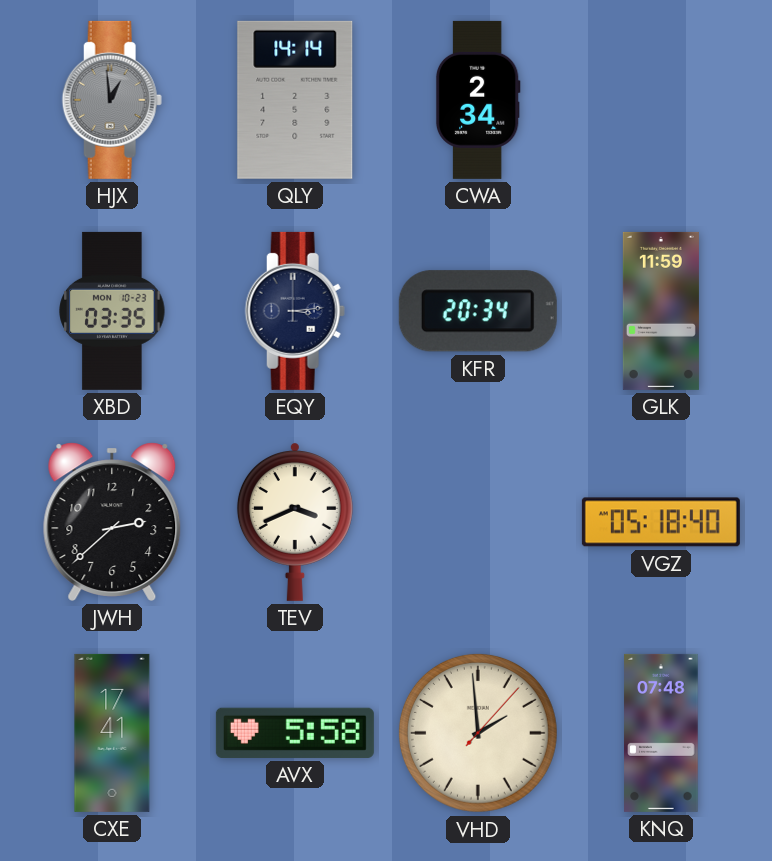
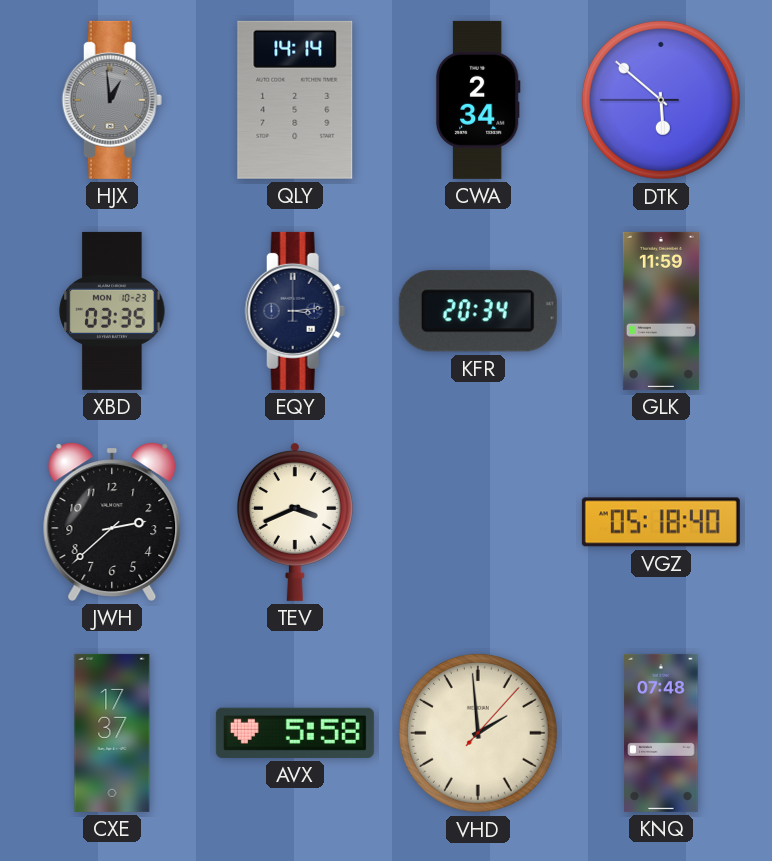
DTK: none -> 5:51 (661, 100)
CXE: 17:41 -> 17:37 (112, 733)
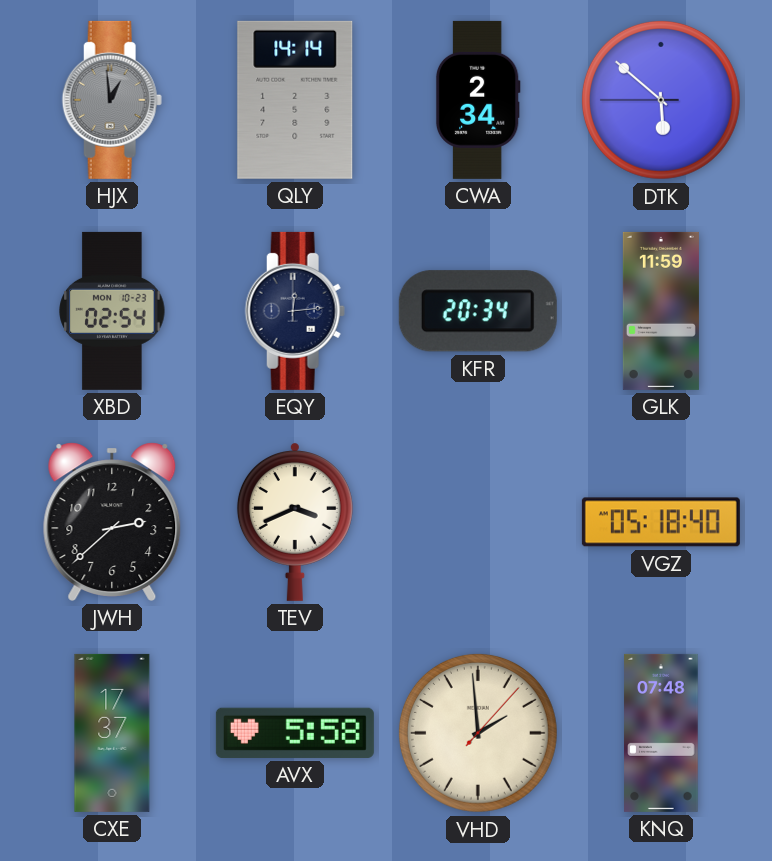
XBD: 03:35 -> 02:54 (112, 311)
EQY: 3:14 -> 12:14 (295, 311)
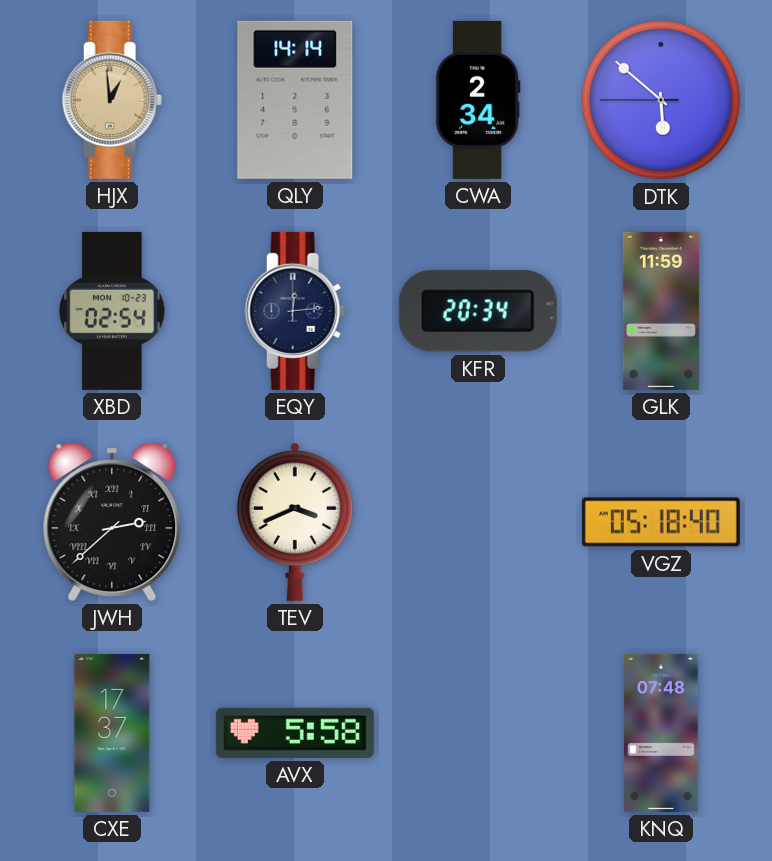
HJX dial: grey -> champagne (112, 100)
JWH numerals: Arabic -> Roman (112, 522)
VHD: 1:59 -> none (478, 733)
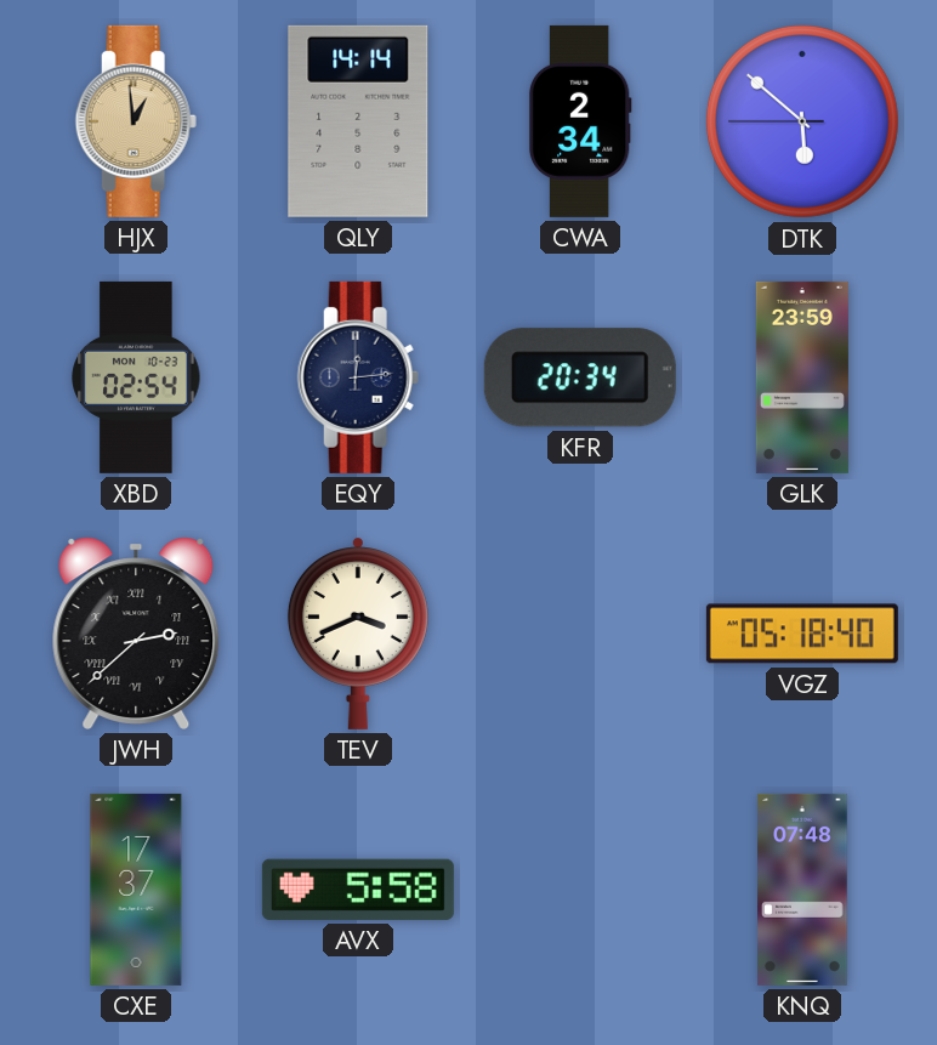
GLK: 11:59 -> 23:59 (802, 377)
